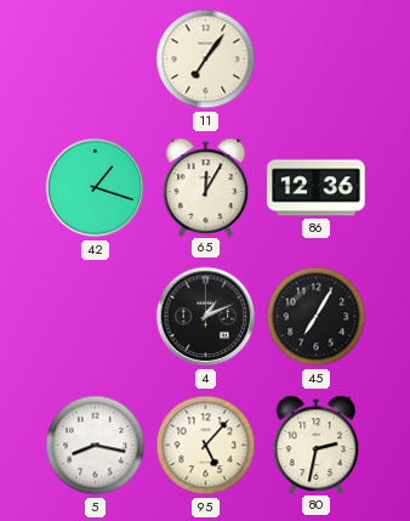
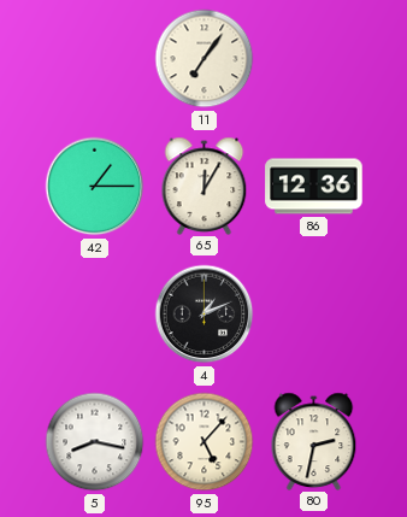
42: 1:18 -> 1:15 (95, 187)
45: 7:05 -> none (317, 317)
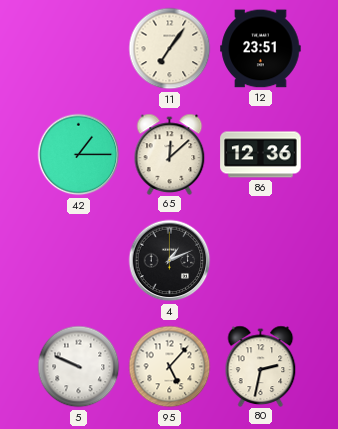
12: none -> 23:51 (261, 49)
65: 12:05 -> 12:08 (170, 154)
5: 8:17 -> 9:49 (79, 367)
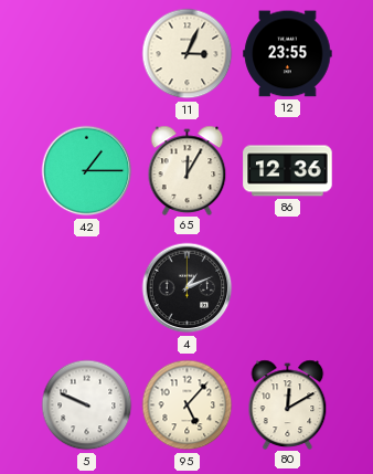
11: 7:06 -> 3:04 (188, 54)
12: 23:51 -> 23:55 (288, 54)
65: 12:08 -> 12:05 (188, 170)
80: 2:32 -> 12:10 (288, 404)
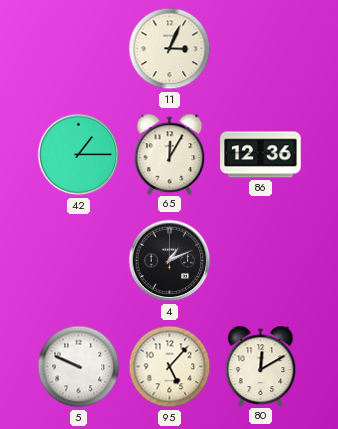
12: 23:55 -> none (288, 54)
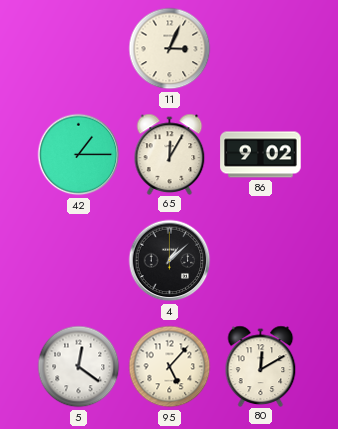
86: 12:36 -> 9:02 (261, 155)
4: 1:11 -> 1:08 (170, 261)
5: 9:49 -> 12:21 (79, 367)
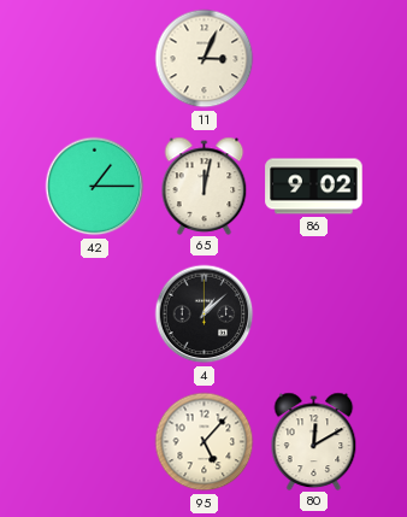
65: 12:05 -> 12:02 (205, 186)
5: 12:21 -> none (79, 367)
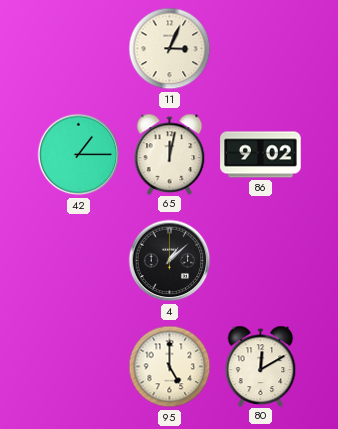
95: 5:07 -> 5:00 (170, 367)
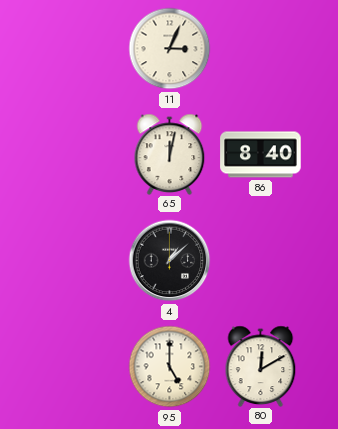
42: 1:15 -> none (79, 155)
86: 9:02 -> 8:40 (261, 155)
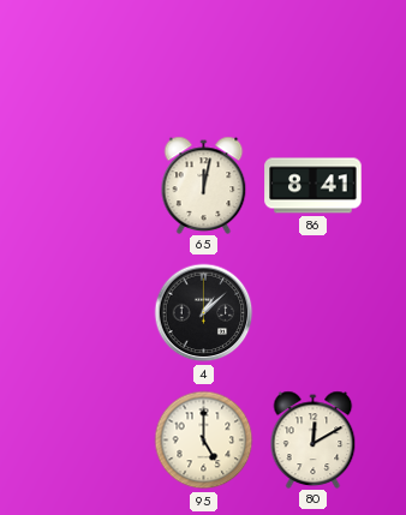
11: 3:04 -> none (170, 49)
86: 8:40 -> 8:41 (314, 186)
